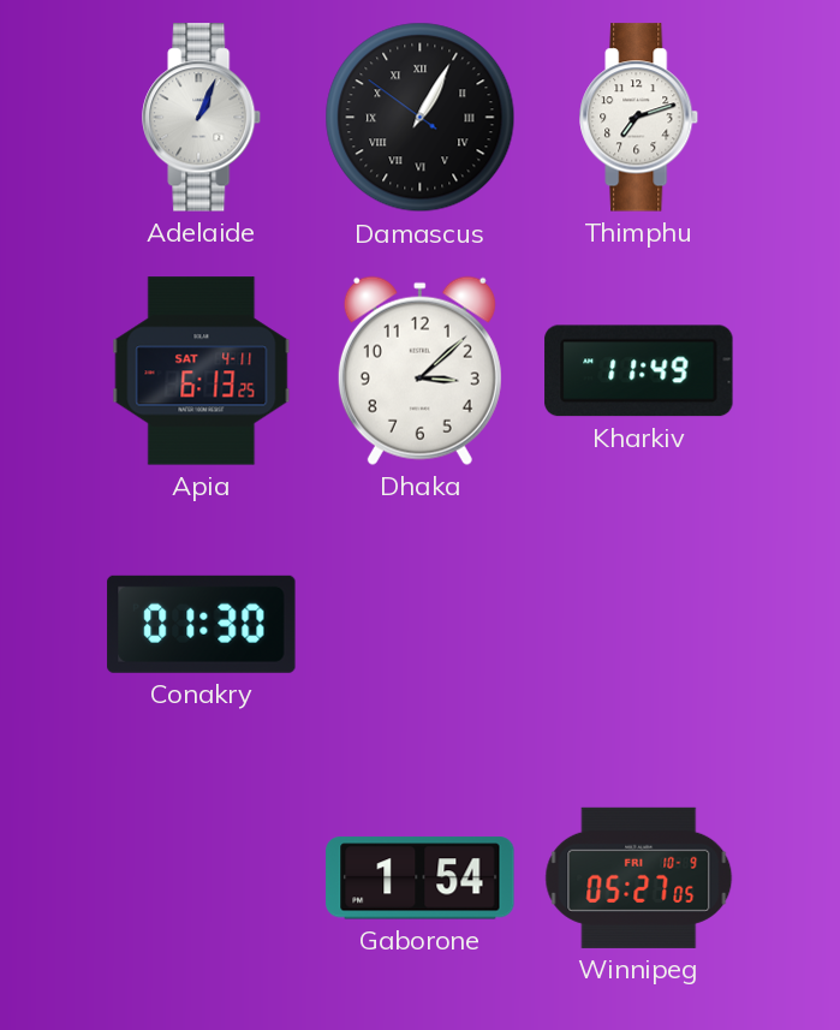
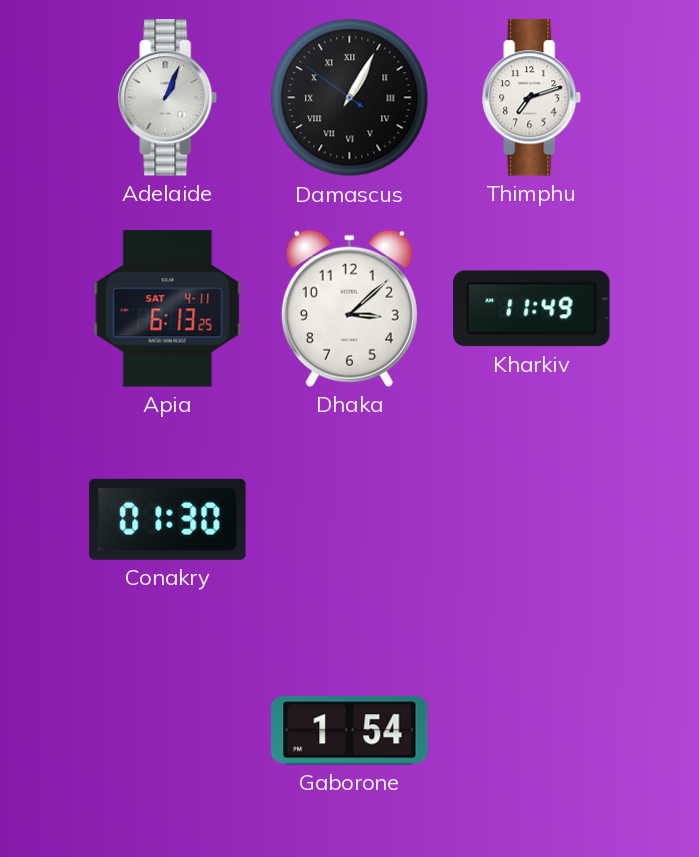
Winnipeg: 05:27 -> none (639, 877)
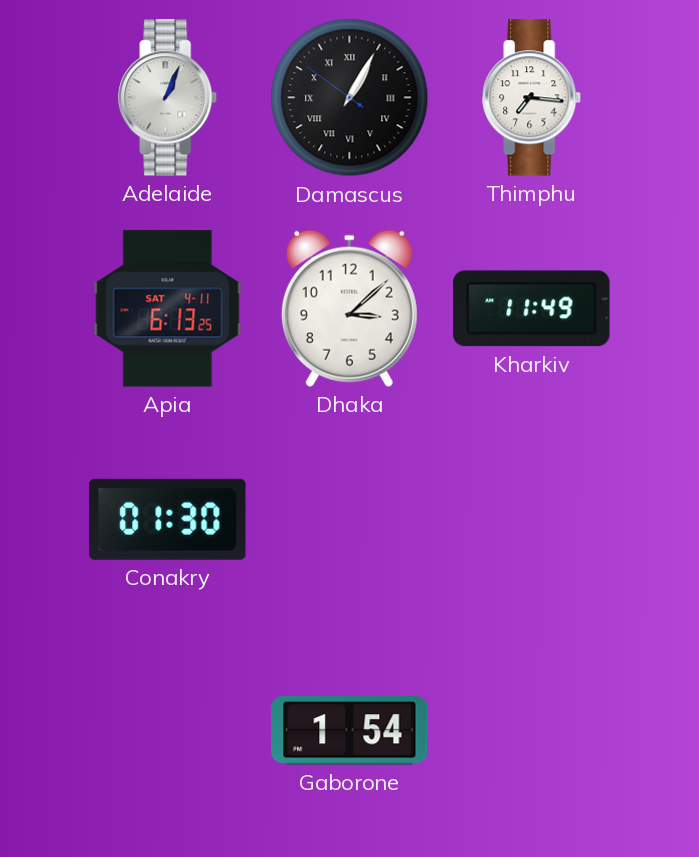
Thimphu: 7:12 -> 7:16 (532, 98)
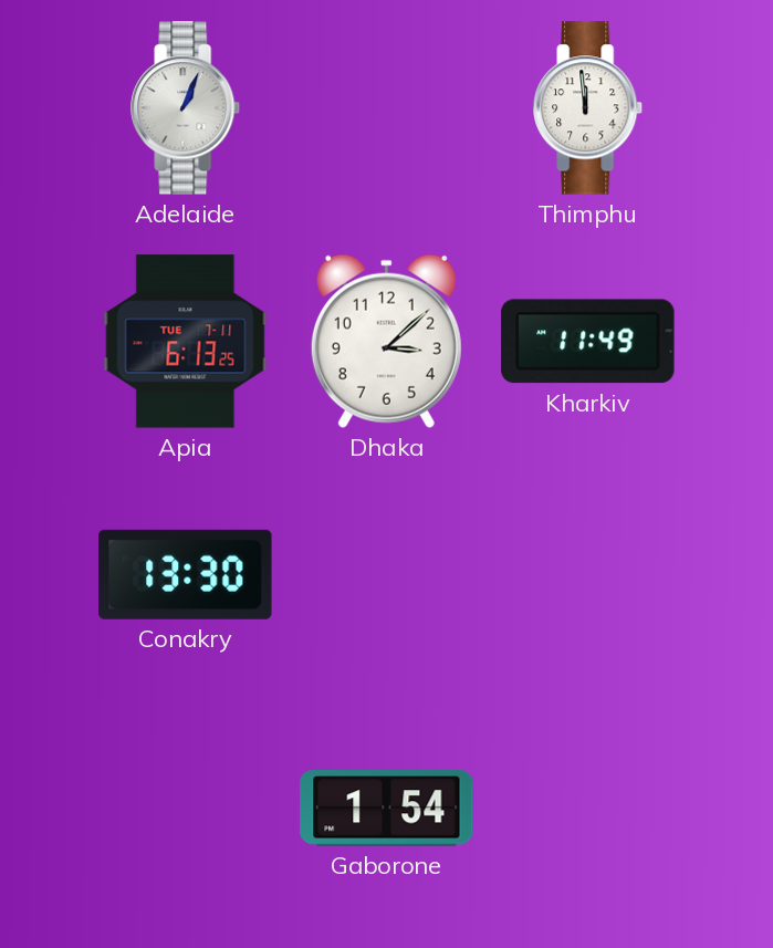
Damascus: 1:04 -> none (350, 98)
Thimphu: 7:16 -> 11:59 (588, 108)
Apia date: SAT 4-11 -> TUE 7-11 (186, 342)
Conakry: 01:30 -> 13:30 (186, 574)
